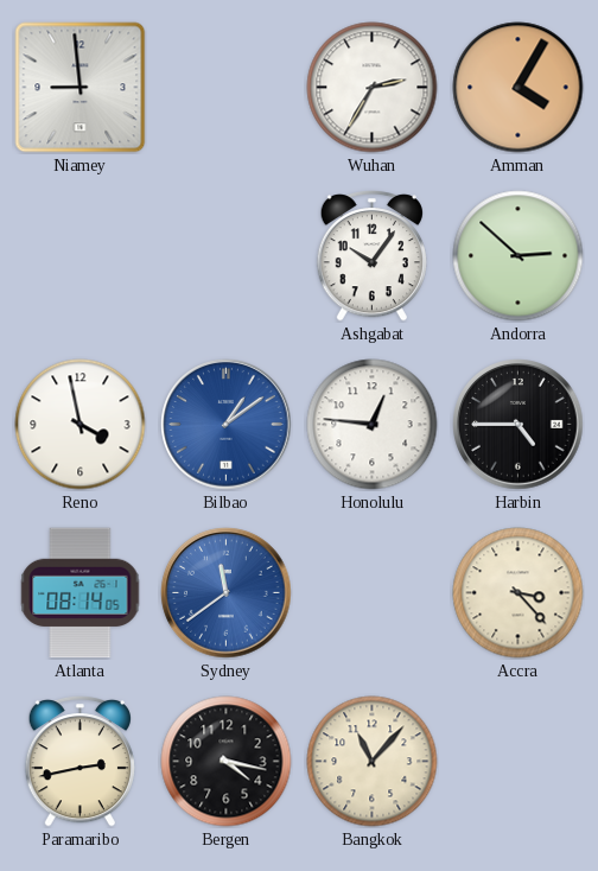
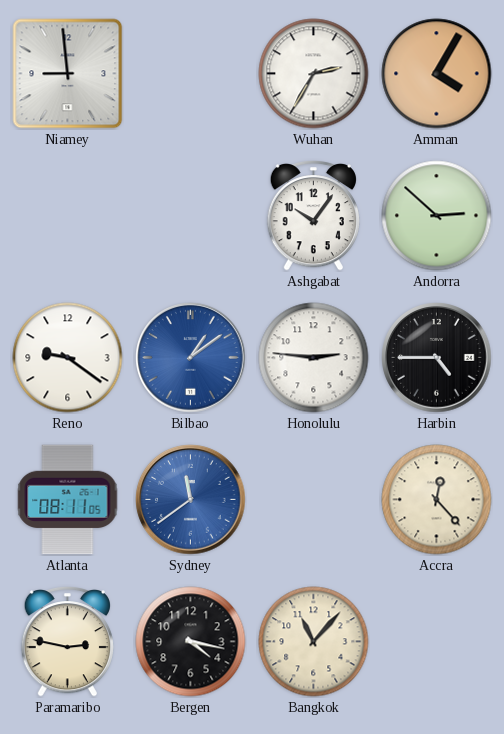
Reno: 3:58 -> 9:21 (68, 358)
Honolulu: 12:46 -> 2:46 (314, 358)
Atlanta: 08:14 -> 08:11 (68, 500)
Accra: 3:23 -> 12:23 (437, 500)
Paramaribo: 2:43 -> 2:47 (67, 642)
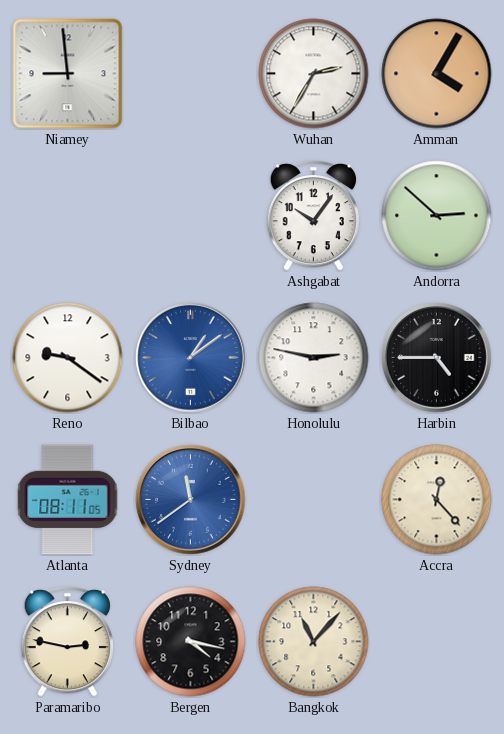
Honolulu: 2:46 -> 2:47 (314, 358)
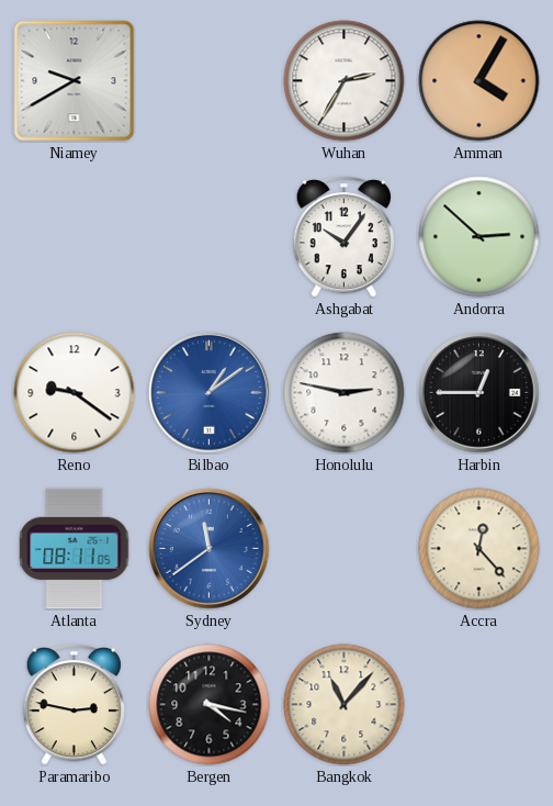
Niamey: 8:59 -> 9:40 (75, 81)
Harbin: 4:45 -> 12:45 (479, 393)
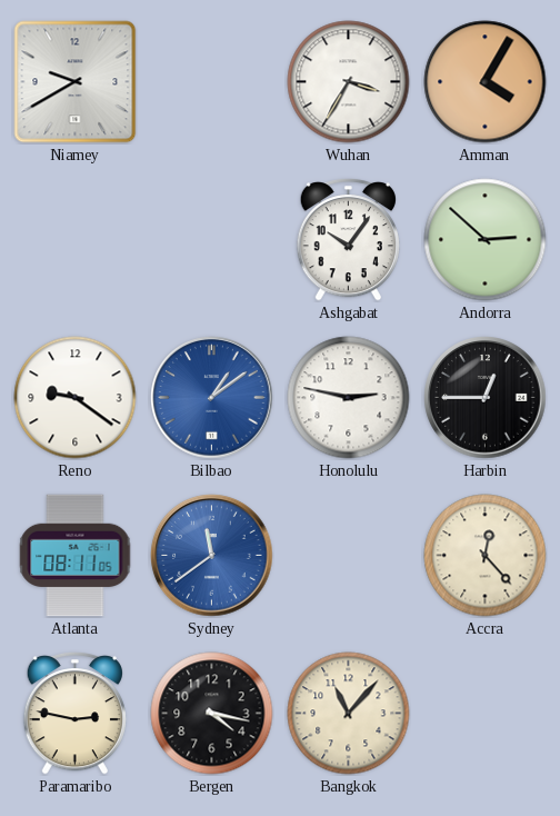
Wuhan: 2:35 -> 3:35 (349, 82)
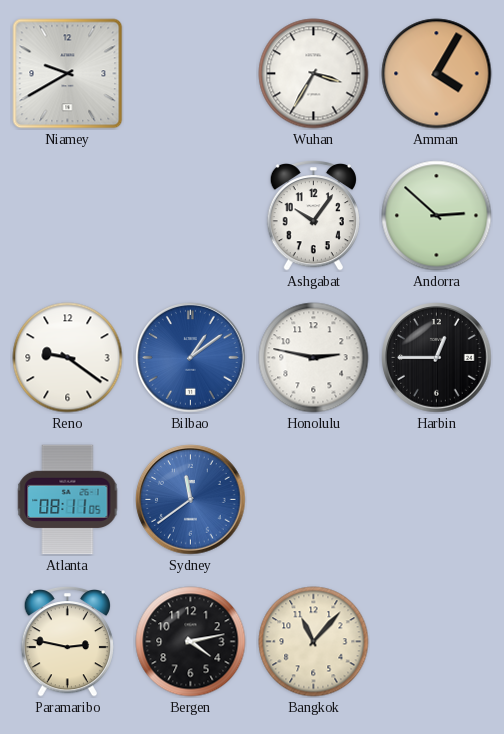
Accra: 12:23 -> none (486, 556)
Bergen: 4:17 -> 4:13 (191, 642)
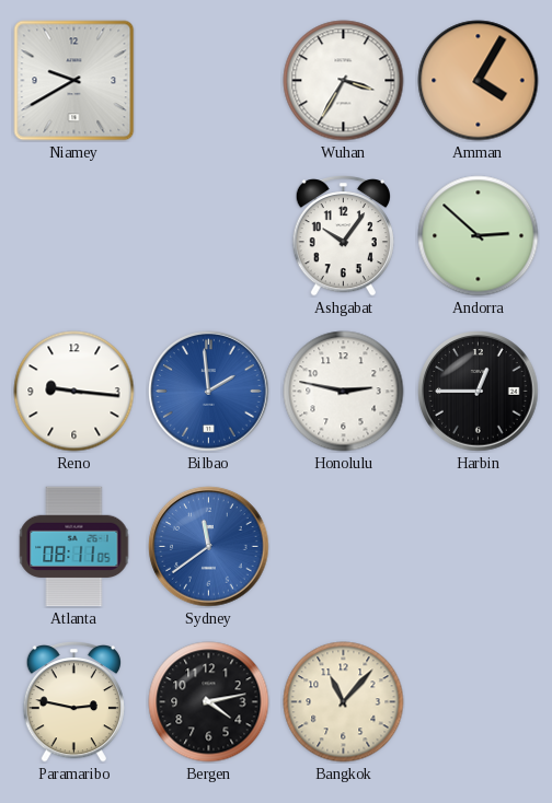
Reno: 9:21 -> 9:16 (74, 392)
Bilbao: 1:09 -> 1:59 (209, 392)
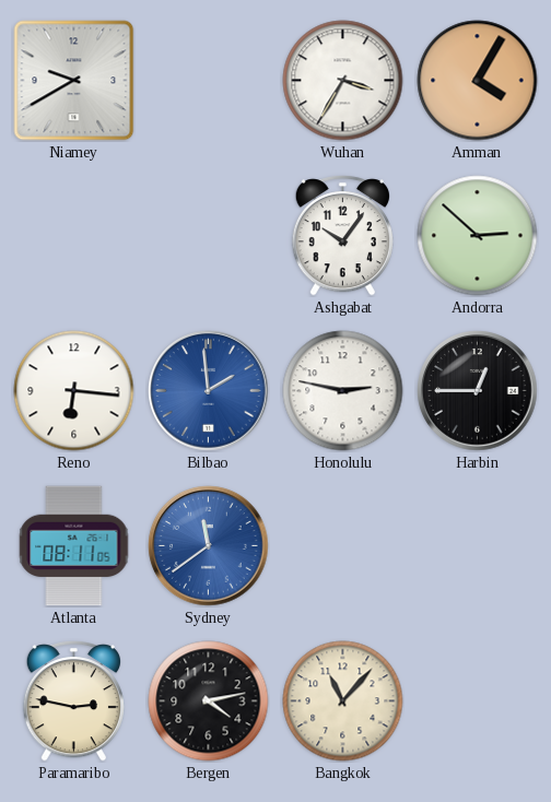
Reno: 9:16 -> 6:16 (74, 391)
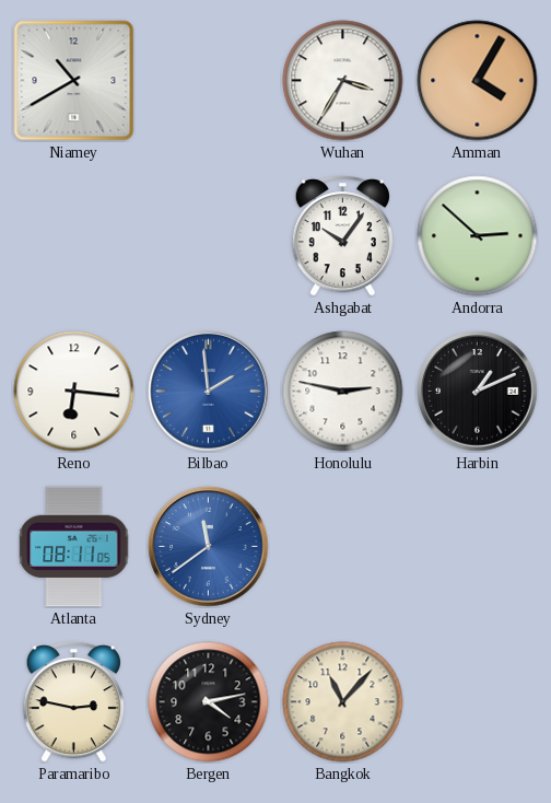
Niamey: 9:40 -> 10:40 (74, 81)
Harbin: 12:45 -> 1:11 (478, 392)
